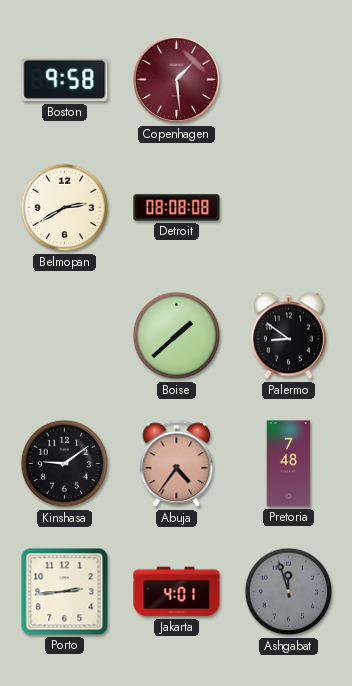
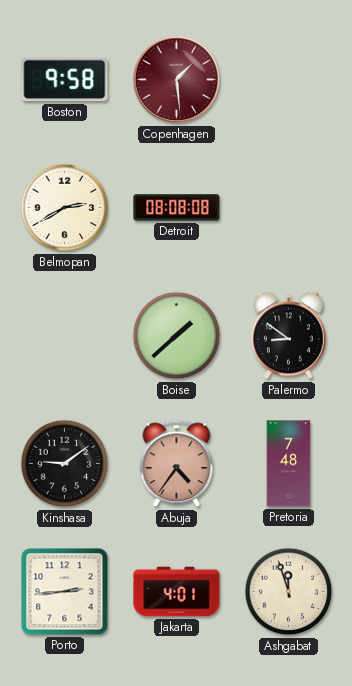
Ashgabat dial: grey -> cream (289, 592)
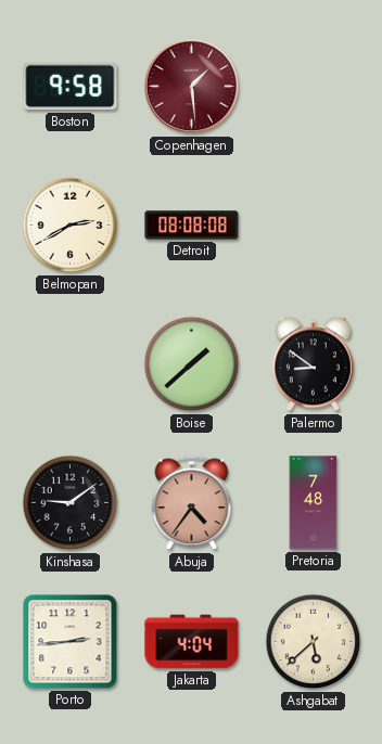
Jakarta: 4:01 -> 4:04 (192, 642)
Ashgabat: 11:57 -> 5:38 (314, 642)
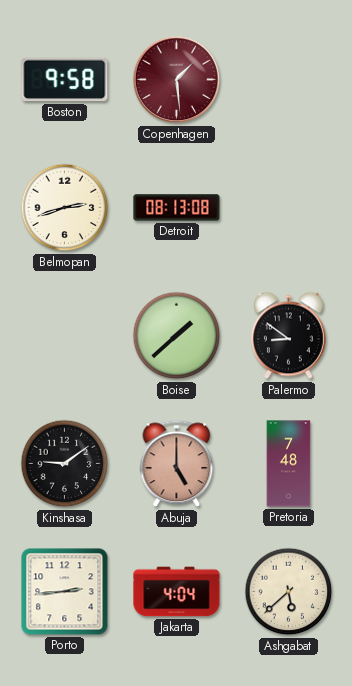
Belmopan: 2:40 -> 2:42 (65, 208)
Detroit: 08:08 -> 08:13 (177, 208)
Abuja: 4:36 -> 5:00 (177, 464)
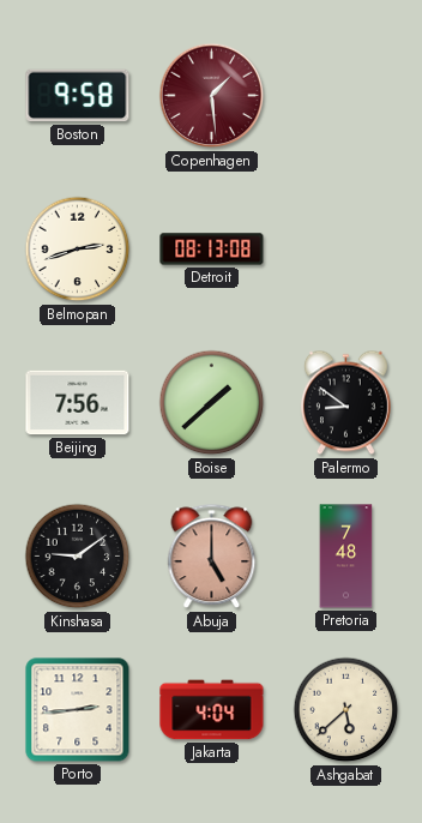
Beijing: none -> 7:56 (78, 403)
